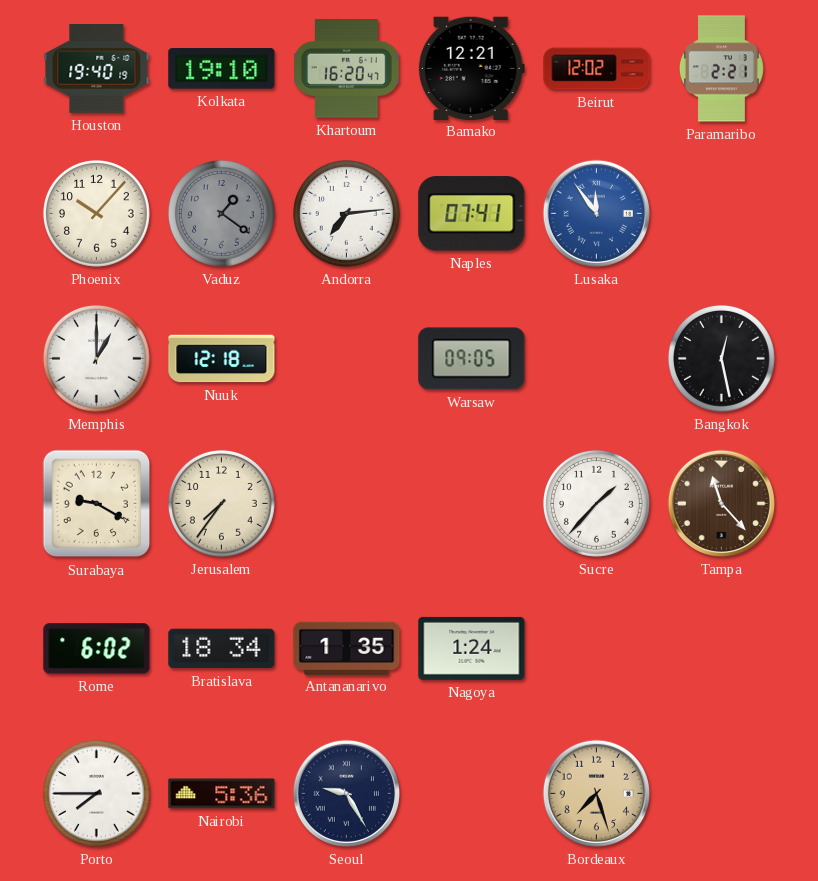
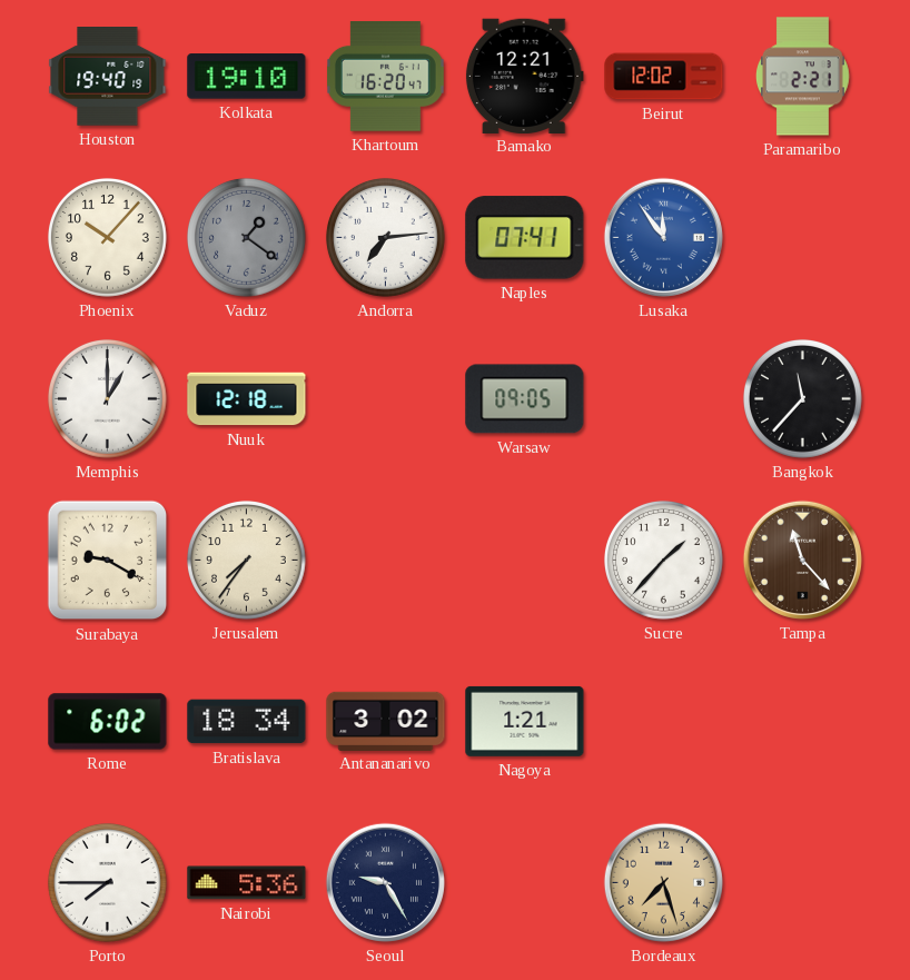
Bangkok: 12:28 -> 11:37 (803, 399)
Antananarivo: 1:35 -> 3:02 (386, 721)
Nagoya: 1:24 -> 1:21 (525, 721)
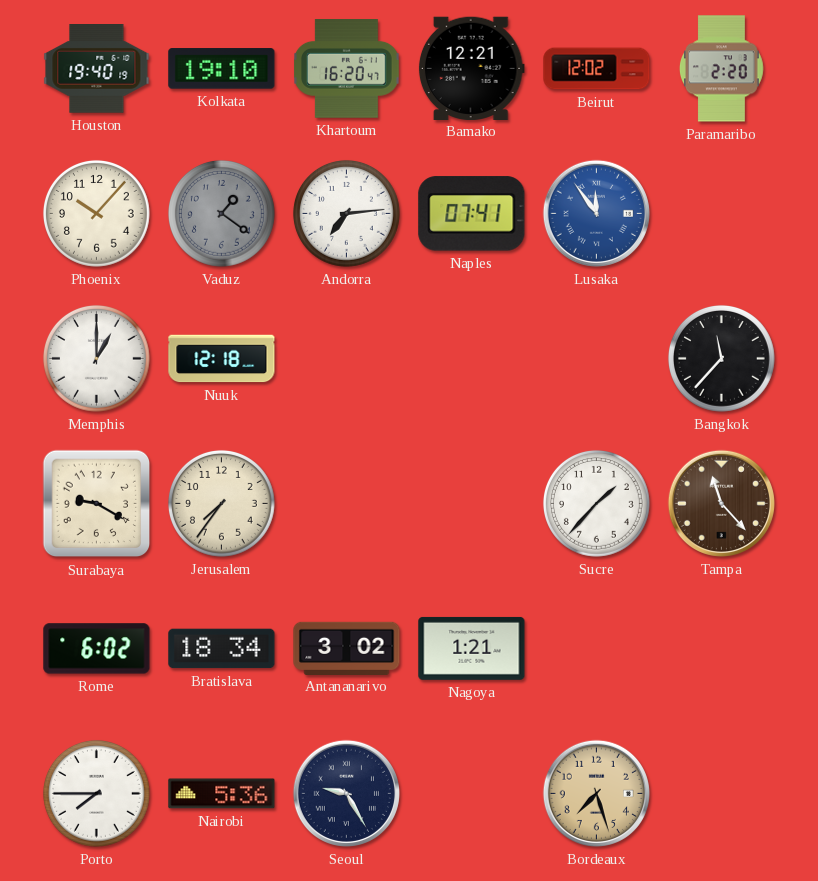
Paramaribo: 2:21 -> 2:20 (722, 69)
Warsaw: 09:05 -> none (525, 399)
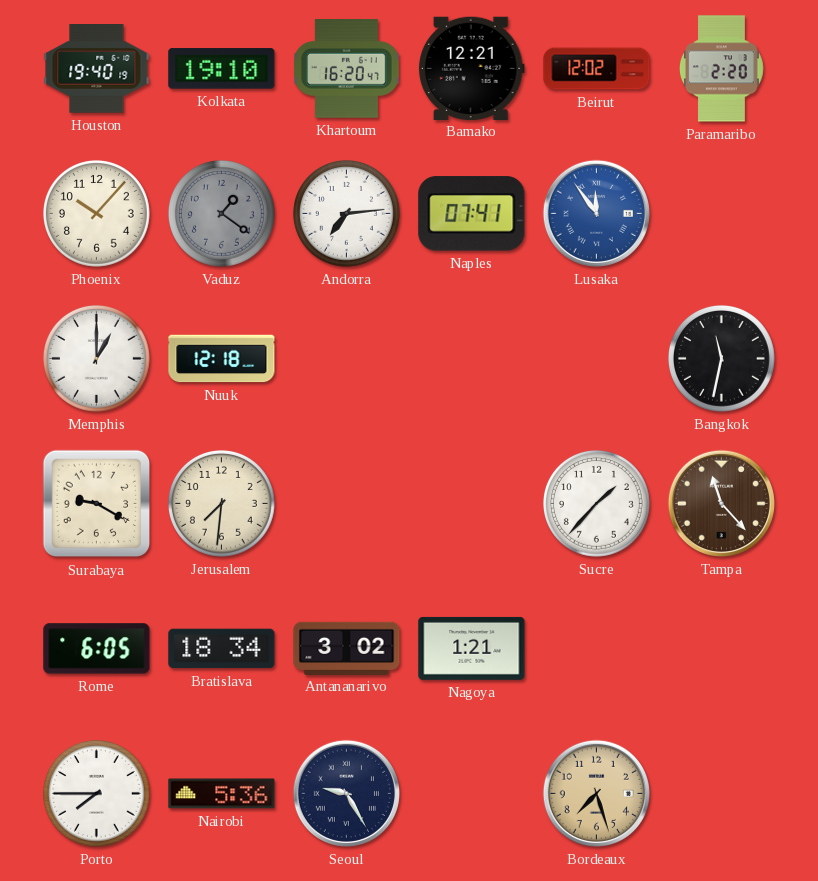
Bangkok: 11:37 -> 11:32 (722, 359)
Jerusalem: 7:36 -> 7:31 (222, 504)
Rome: 6:02 -> 6:05 (97, 649)
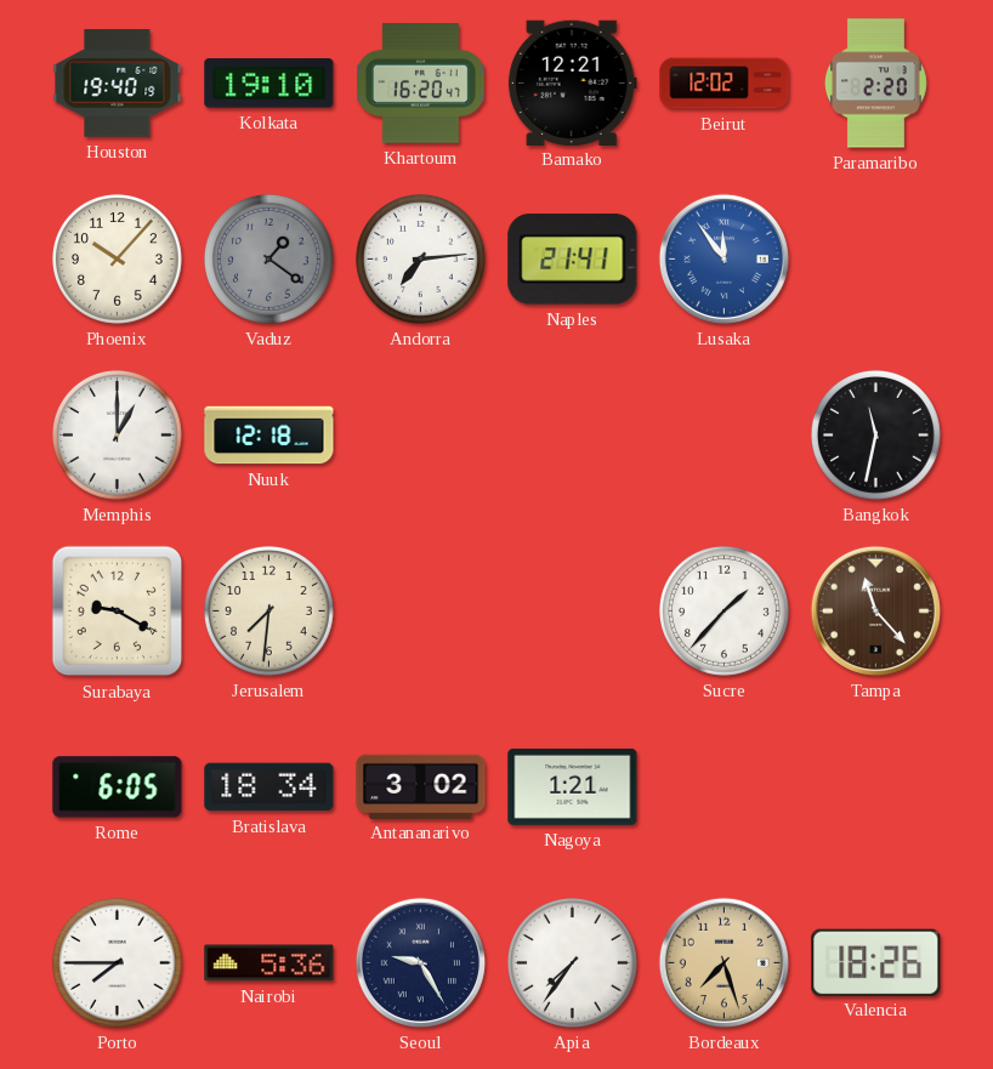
Naples: 07:41 -> 21:41 (573, 260)
Apia: none -> 7:36 (573, 963)
Valencia: none -> 18:26 (876, 962)
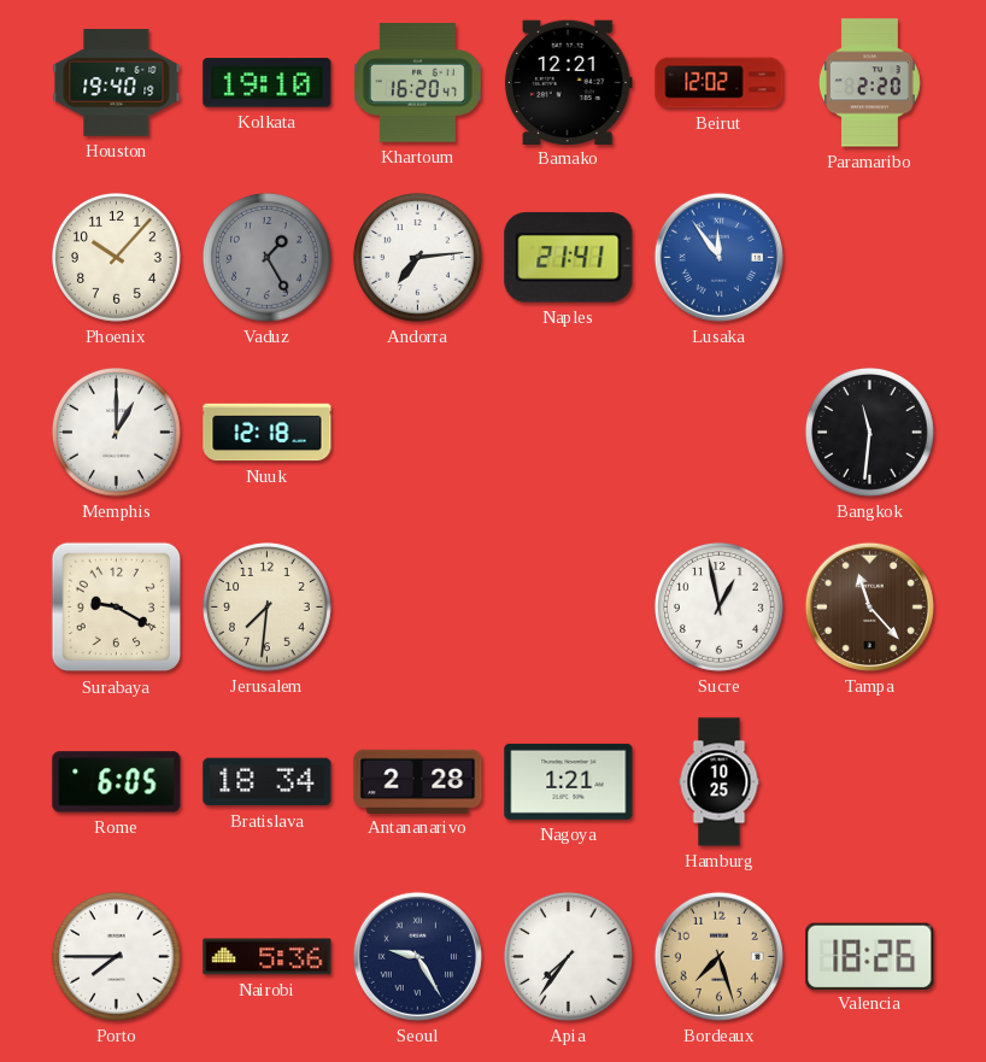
Vaduz: 1:21 -> 1:25 (268, 258)
Bangkok: 11:32 -> 11:31 (870, 433)
Sucre: 1:37 -> 12:58 (720, 608)
Antananarivo: 3:02 -> 2:28 (418, 781)
Hamburg: none -> 10:25 (720, 782)
